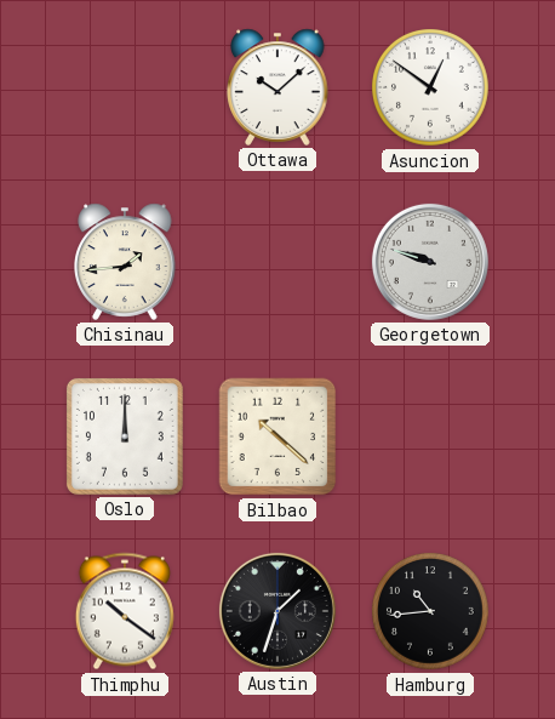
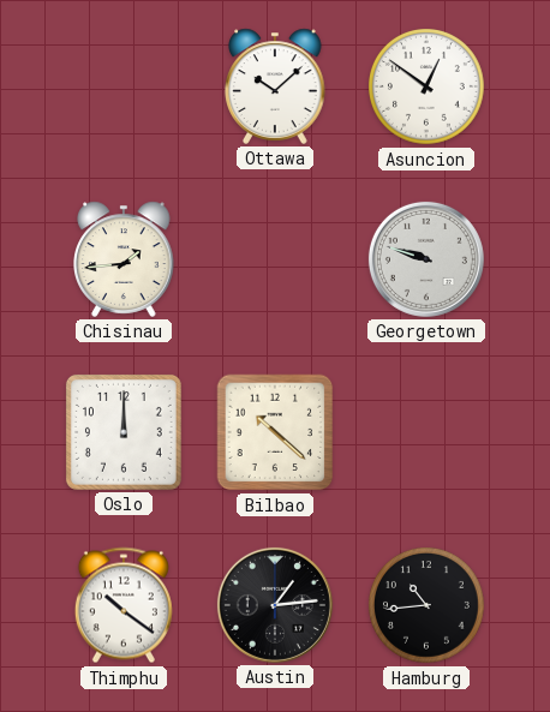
Austin: 1:33 -> 1:14 (275, 605)
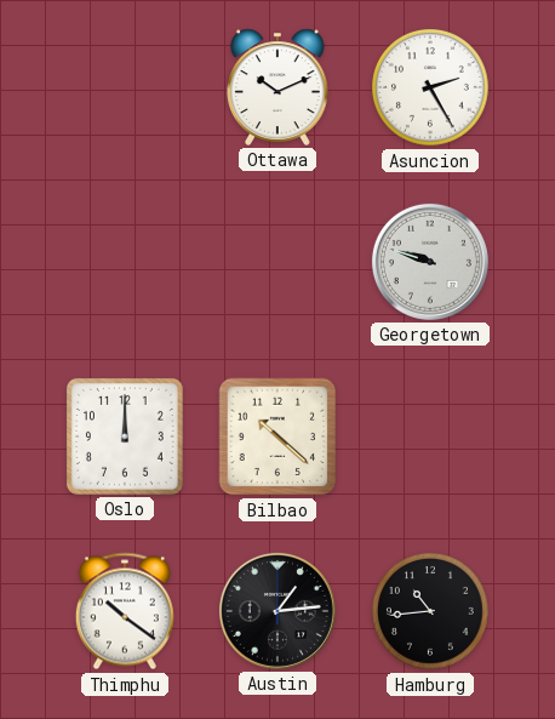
Ottawa: 10:08 -> 10:11 (277, 87)
Asuncion: 12:51 -> 2:25 (431, 89)
Chisinau: 1:44 -> none (124, 259)
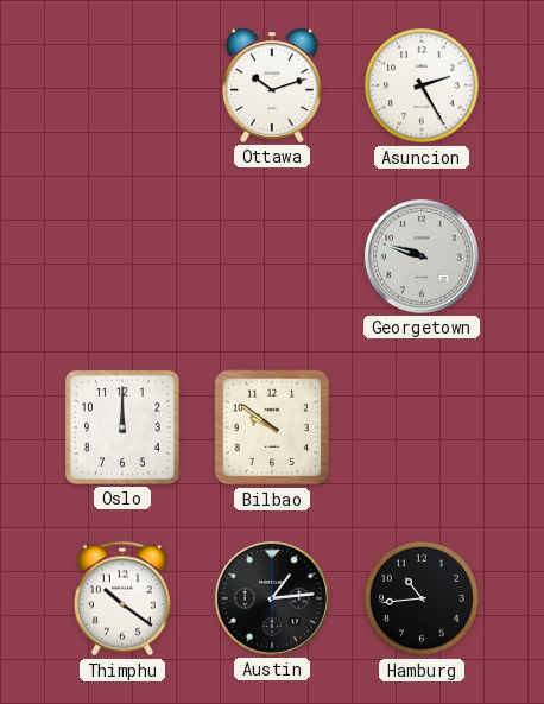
Ottawa: 10:11 -> 10:12 (272, 85)
Bilbao: 10:22 -> 9:51 (272, 427)
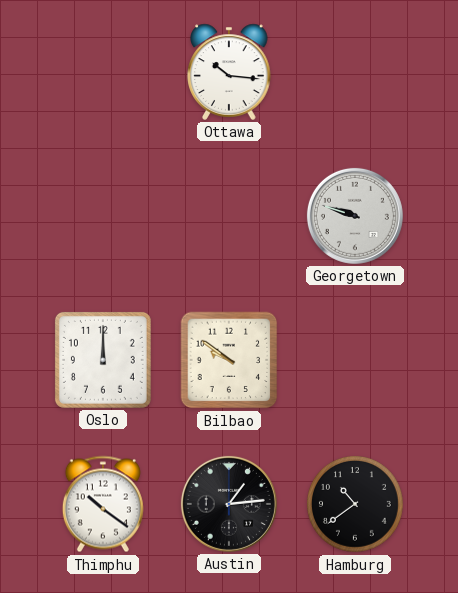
Ottawa: 10:12 -> 10:16 (229, 72)
Asuncion: 2:25 -> none (423, 87)
Hamburg: 10:44 -> 10:39 (356, 505)
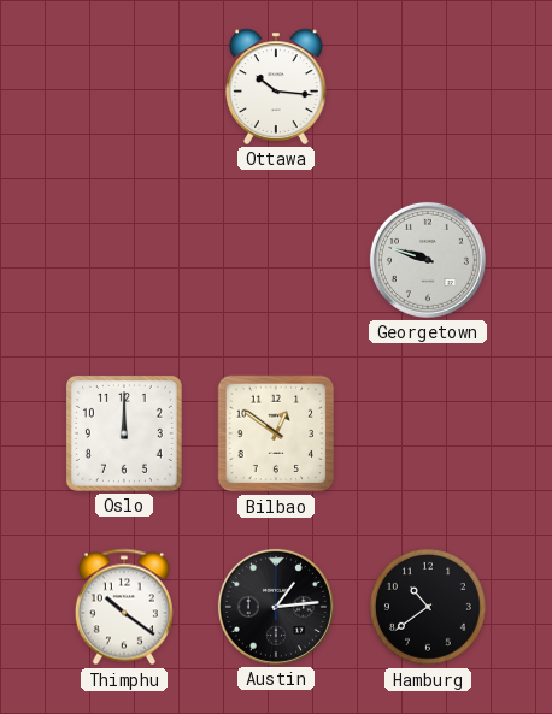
Bilbao: 9:51 -> 12:51 (276, 433)
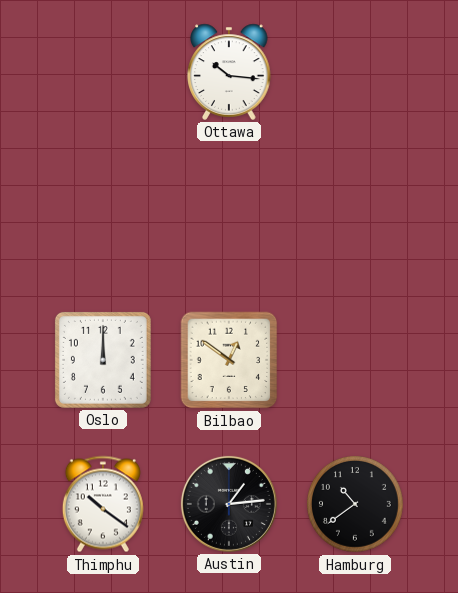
Georgetown: 9:48 -> none (428, 260)
